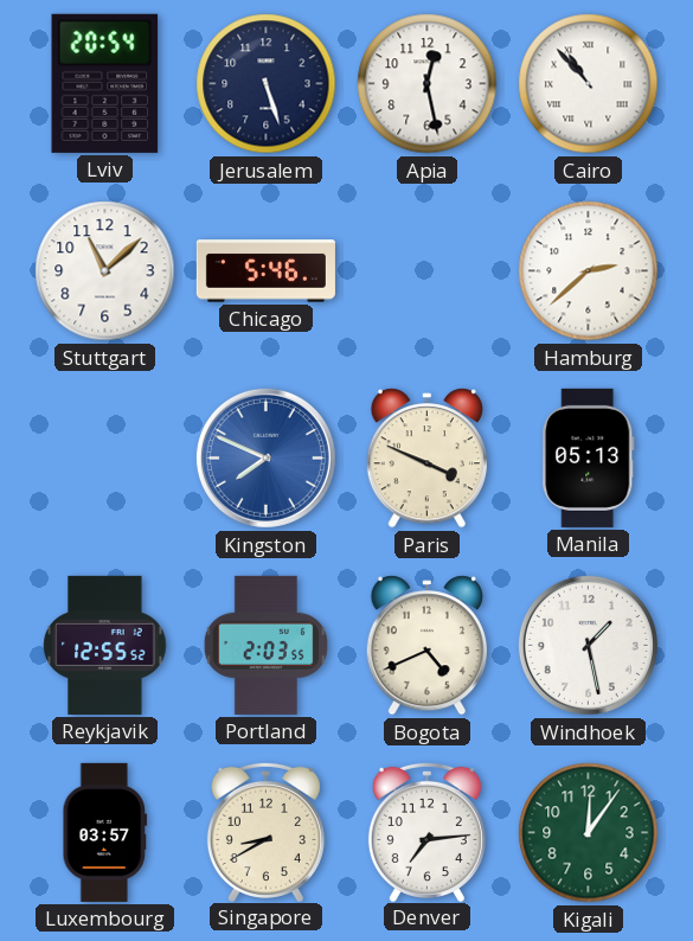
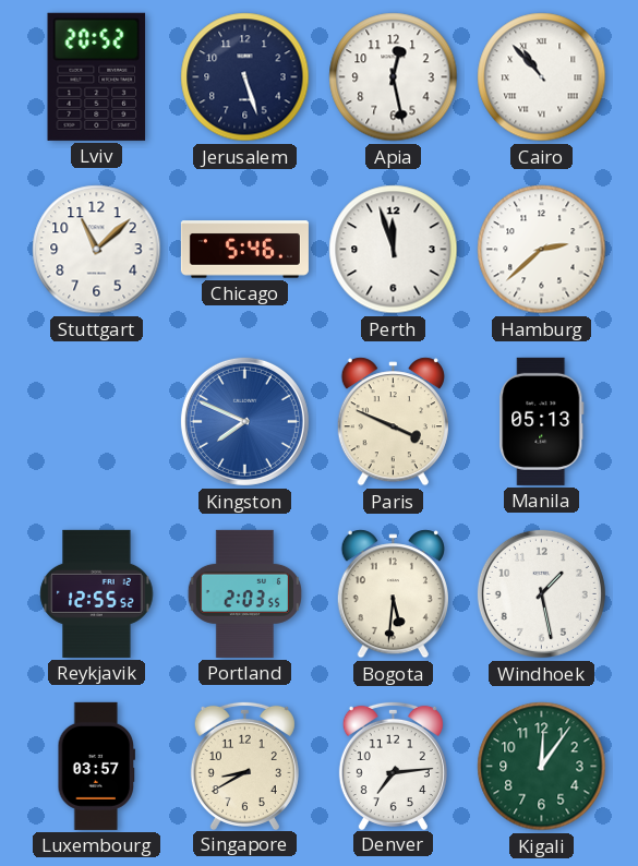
Lviv: 20:54 -> 20:52 (97, 76)
Perth: none -> 11:57 (394, 250)
Bogota: 4:41 -> 5:31 (393, 594)
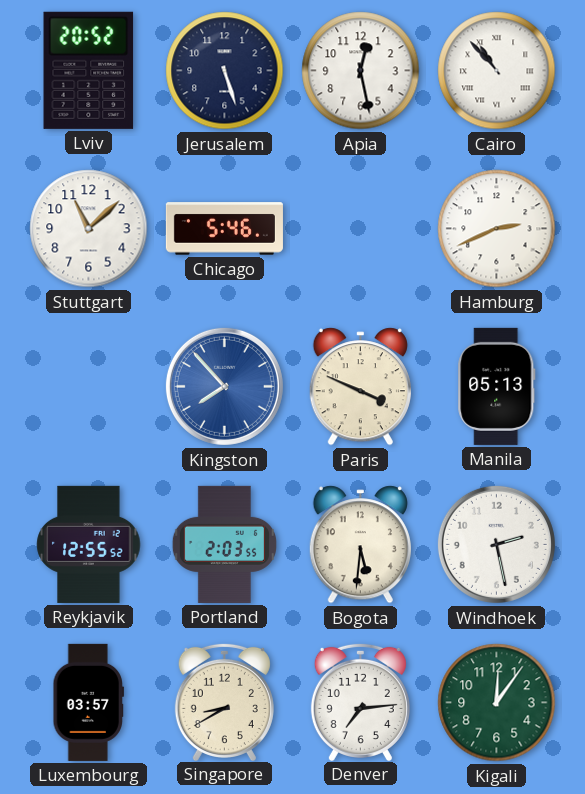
Perth: 11:57 -> none (394, 250)
Hamburg: 2:38 -> 2:41 (497, 229)
Kingston: 7:49 -> 7:53 (224, 386)
Windhoek: 1:28 -> 2:28 (496, 544)
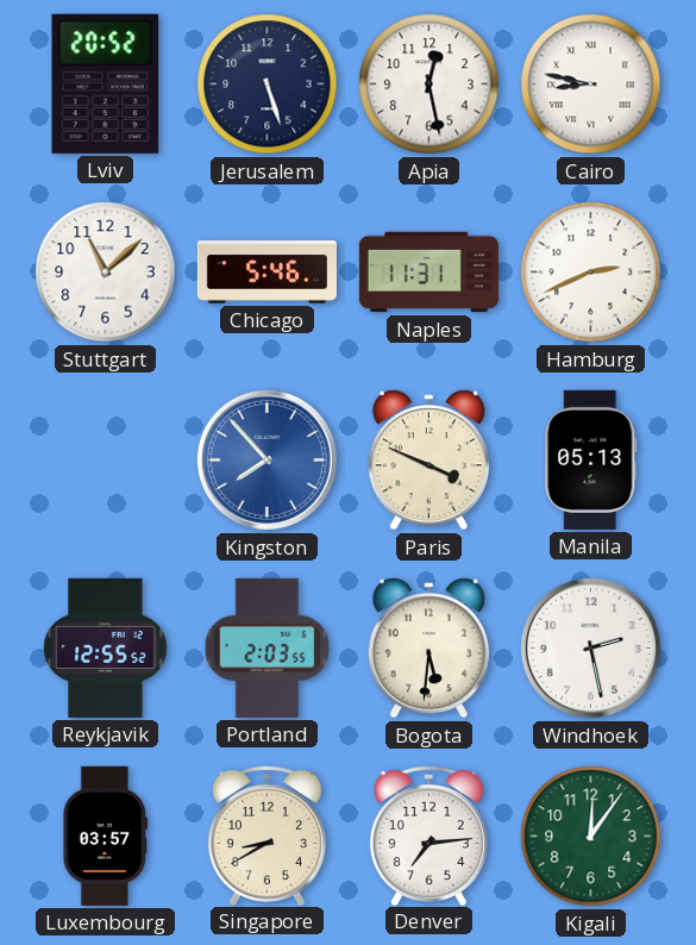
Cairo: 10:53 -> 8:47 (591, 85)
Naples: none -> 11:31 (428, 273)
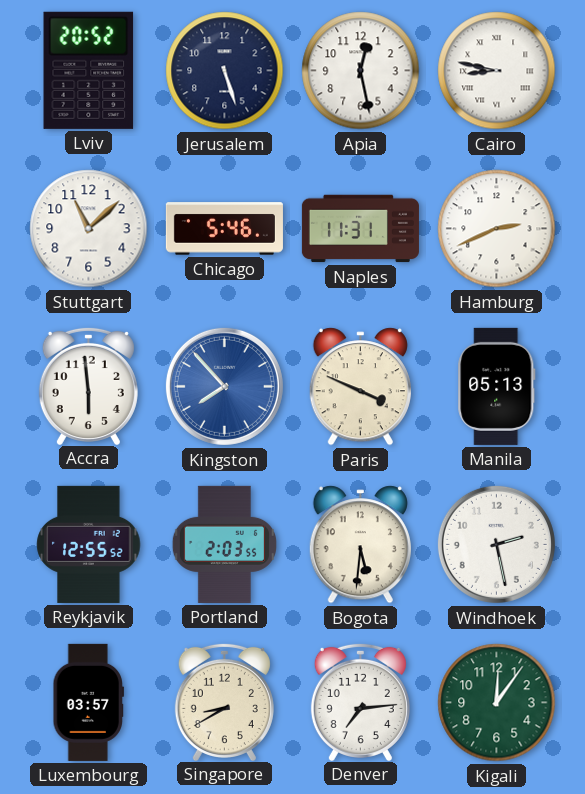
Accra: none -> 5:59 (88, 385)
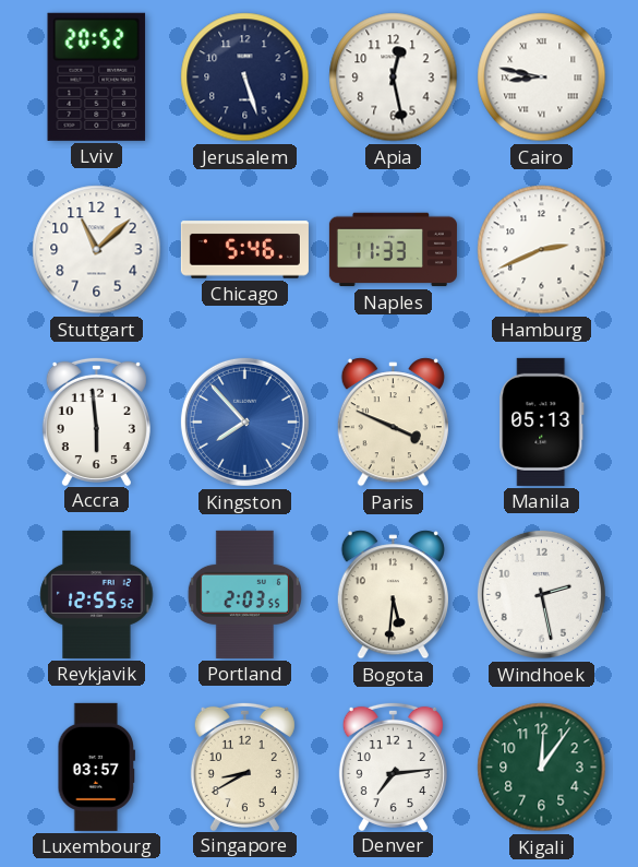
Naples: 11:31 -> 11:33 (393, 250)
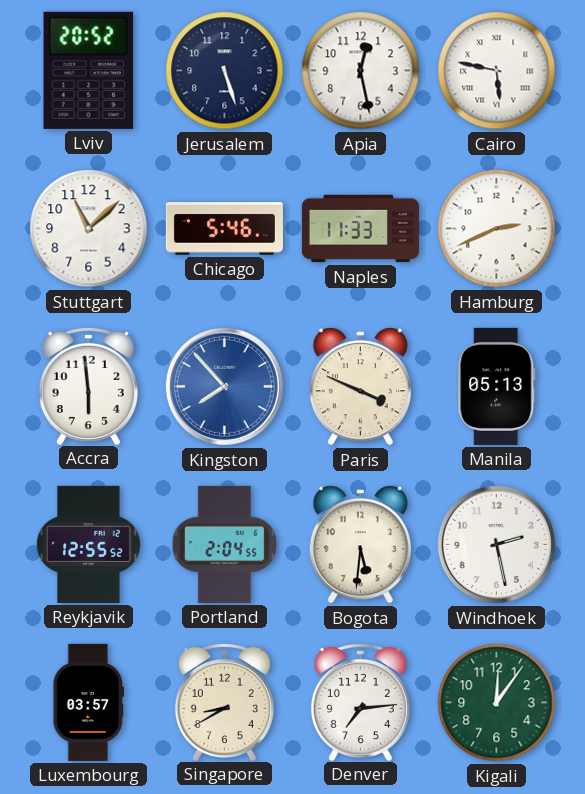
Cairo: 8:47 -> 5:47 (497, 71)
Portland: 2:03 -> 2:04 (224, 544)
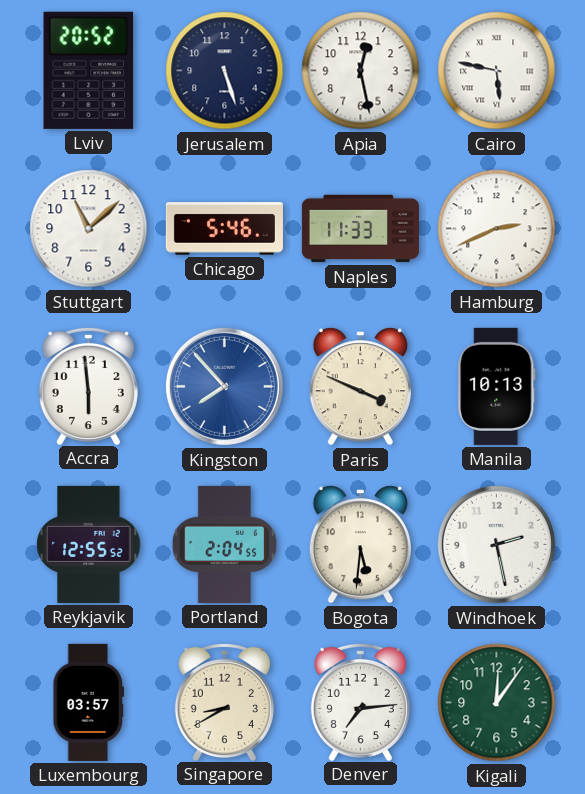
Manila: 05:13 -> 10:13 (497, 386)
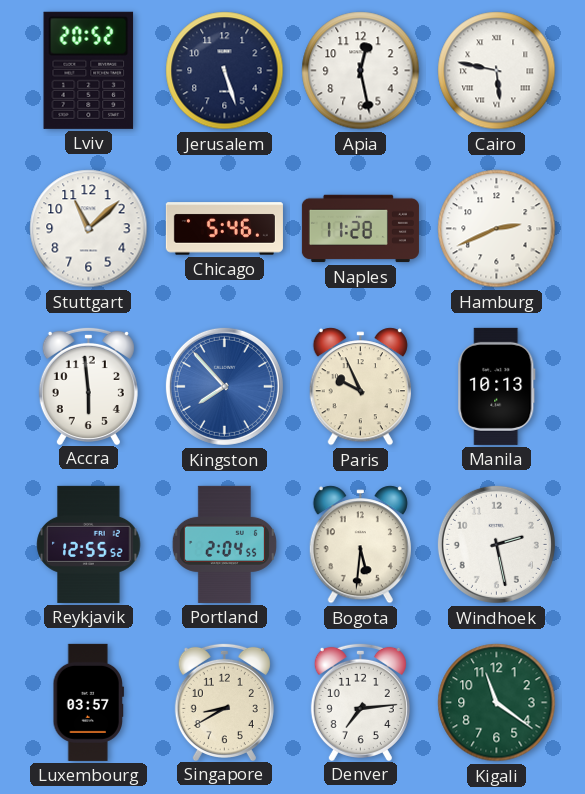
Naples: 11:33 -> 11:28 (360, 229)
Paris: 3:49 -> 9:56 (360, 387)
Kigali: 12:06 -> 11:21 (497, 703)
